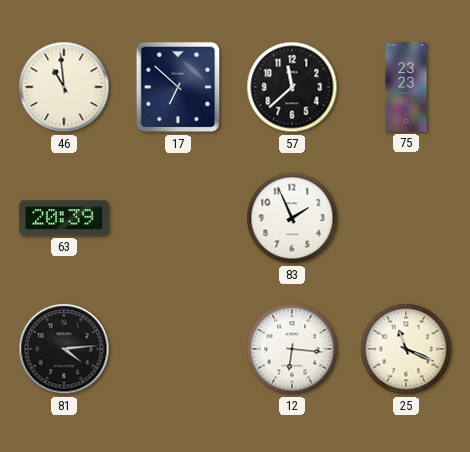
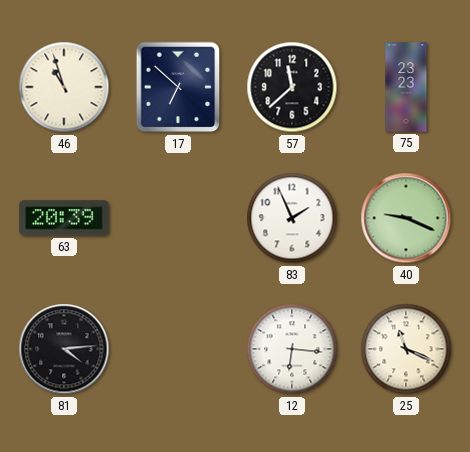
46: 10:59 -> 10:57 (64, 87)
40: none -> 9:19 (406, 218)
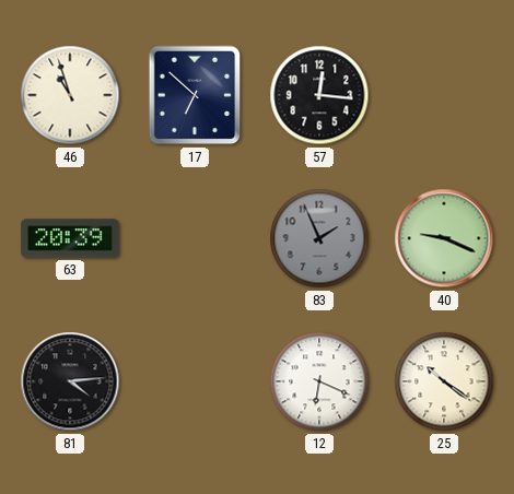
57: 11:38 -> 12:16 (319, 95)
75: 23:23 -> none (406, 87)
83 dial: white -> grey (319, 238)
12: 6:16 -> 6:19 (319, 381)
25: 11:19 -> 10:21 (444, 381)
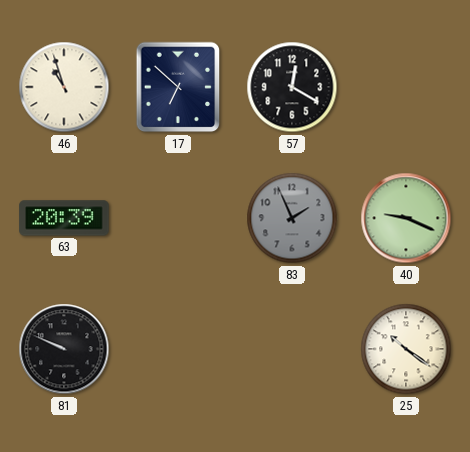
57: 12:16 -> 12:20 (292, 87)
81: 4:14 -> 9:49 (64, 349)
12: 6:19 -> none (319, 381)
